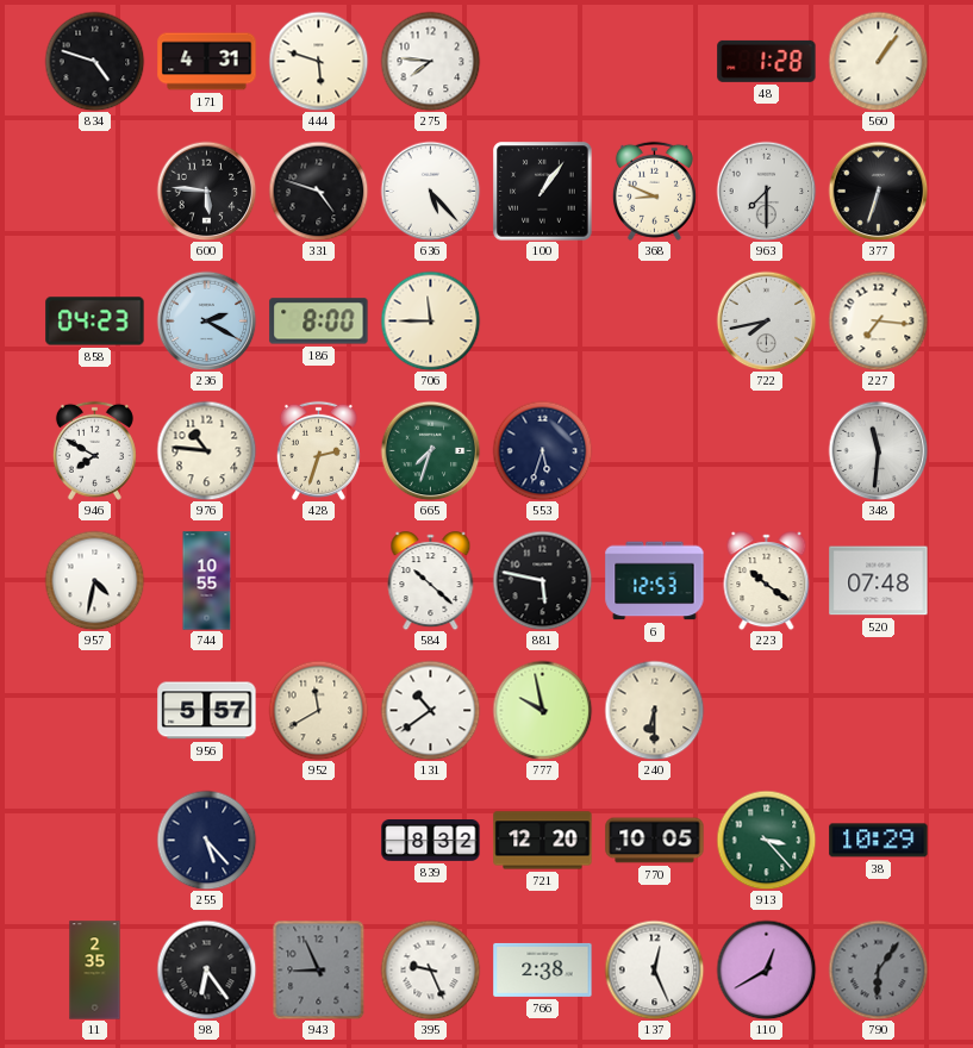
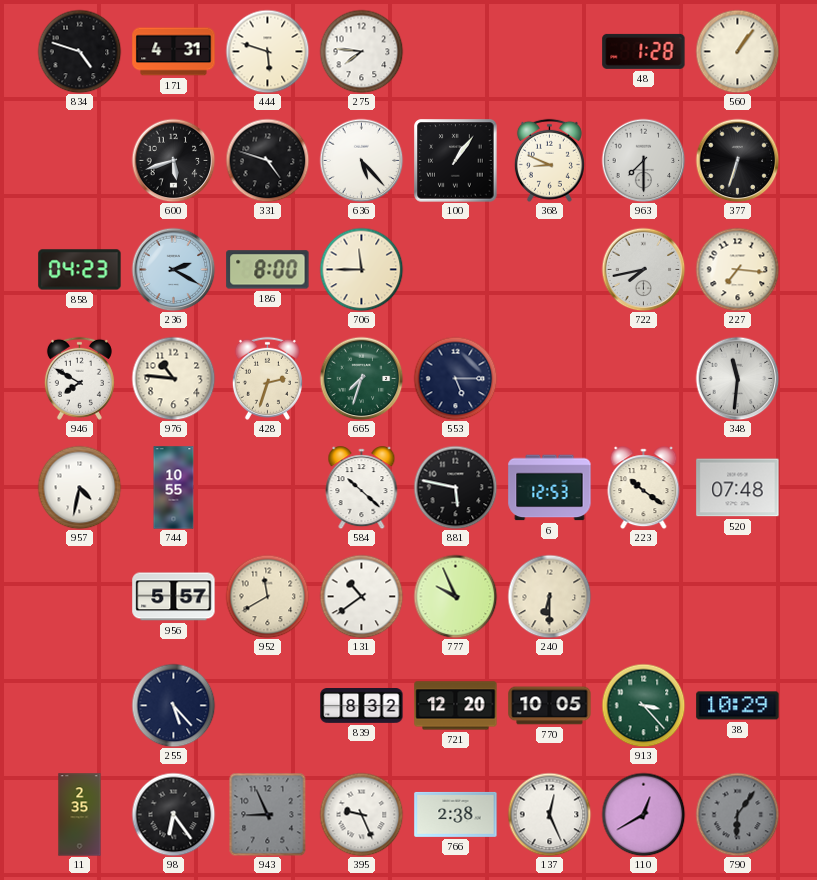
600: 5:46 -> 5:42 (173, 160)
553: 5:33 -> 5:15 (455, 378)
777: 9:58 -> 9:56 (455, 596)
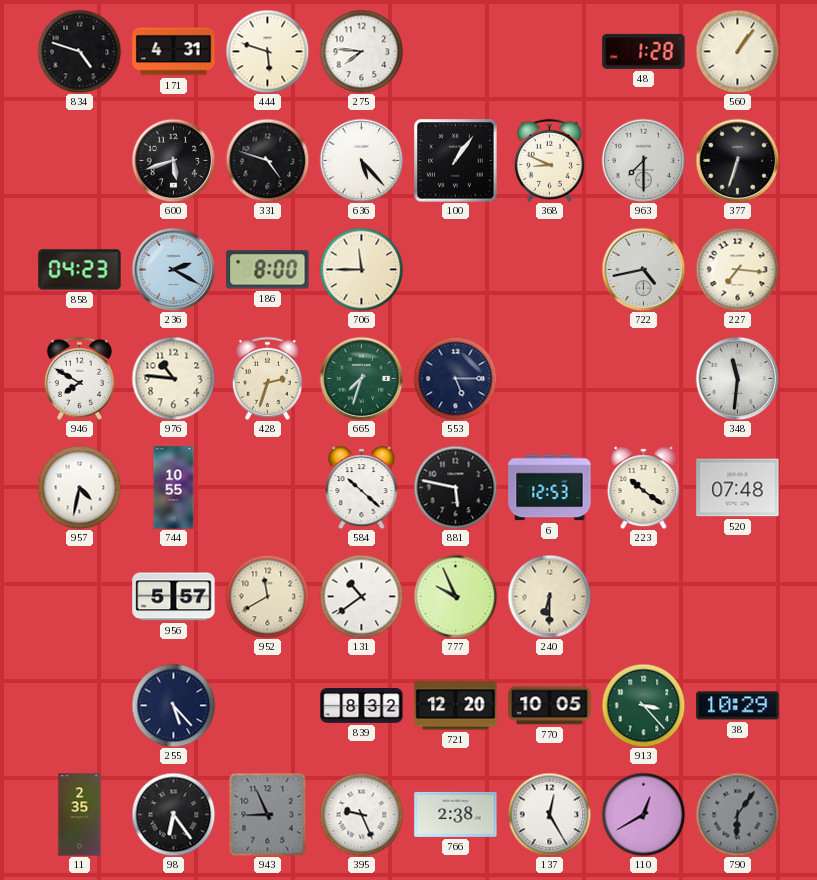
722: 7:43 -> 4:43 (643, 269)
137: 12:26 -> 12:25 (549, 814)
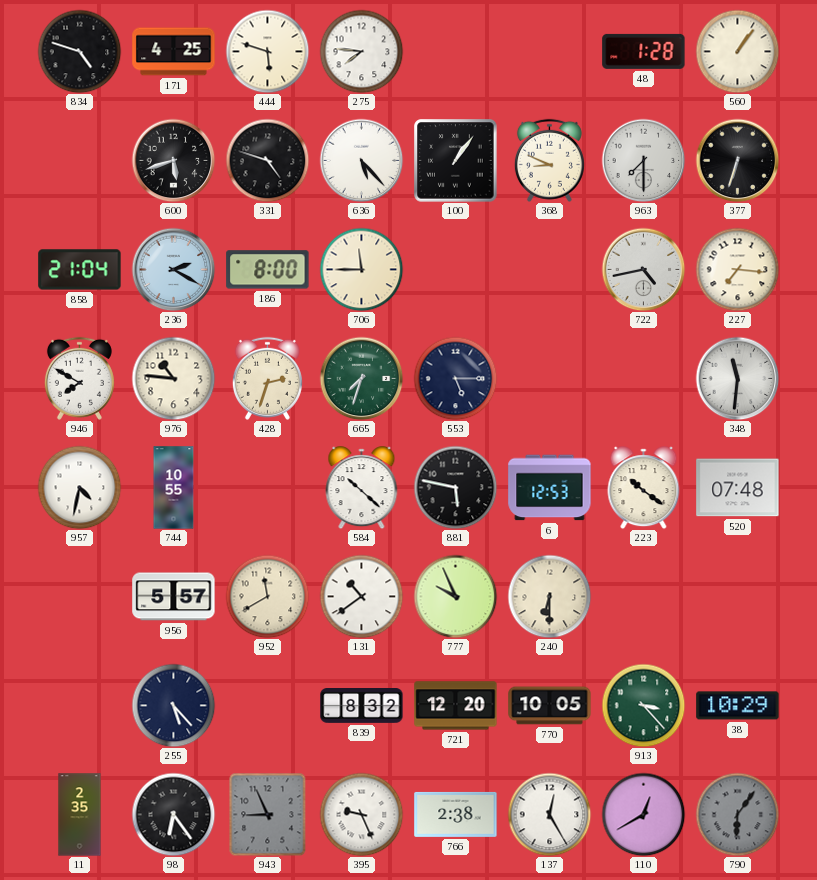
171: 4:31 -> 4:25 (174, 52)
858: 04:23 -> 21:04 (80, 270)
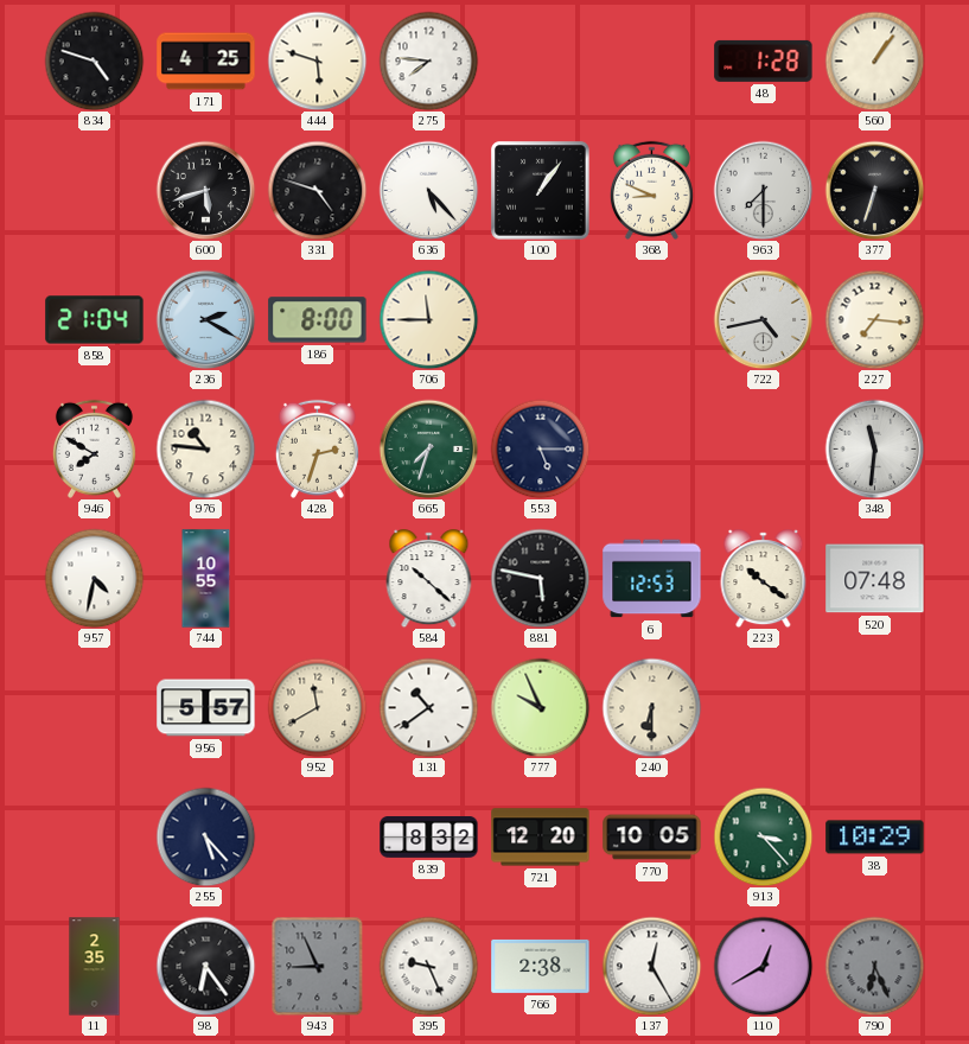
790: 6:06 -> 6:26 (874, 966)
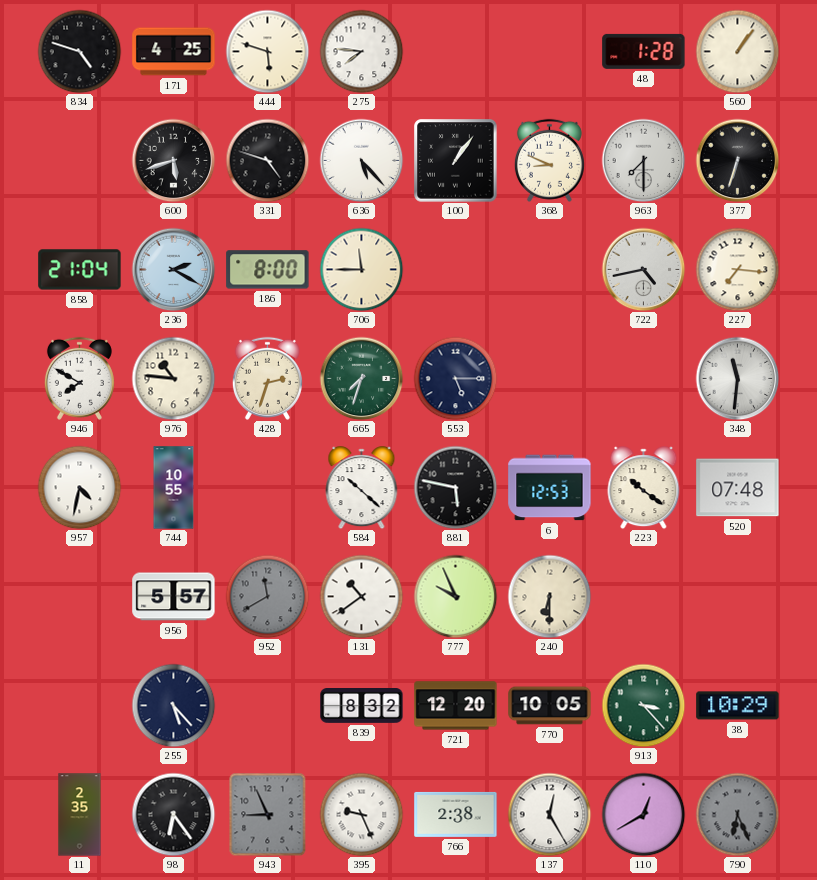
952 dial: cream -> grey (267, 596)
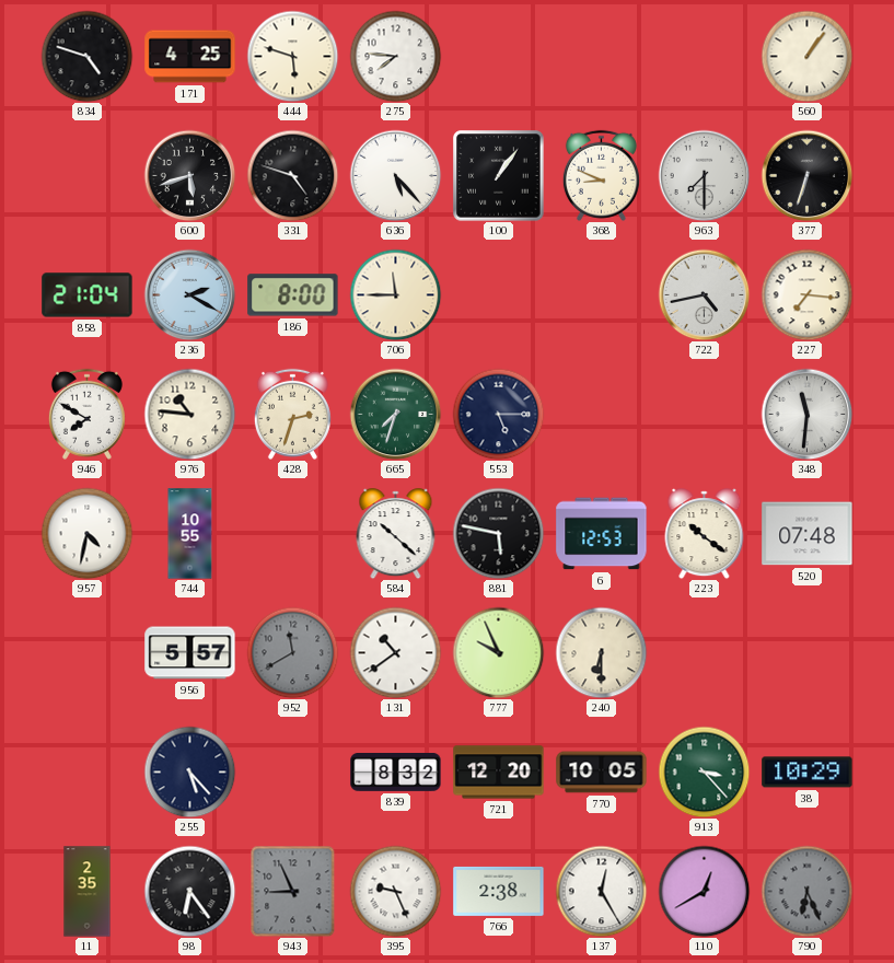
48: 1:28 -> none (644, 51)
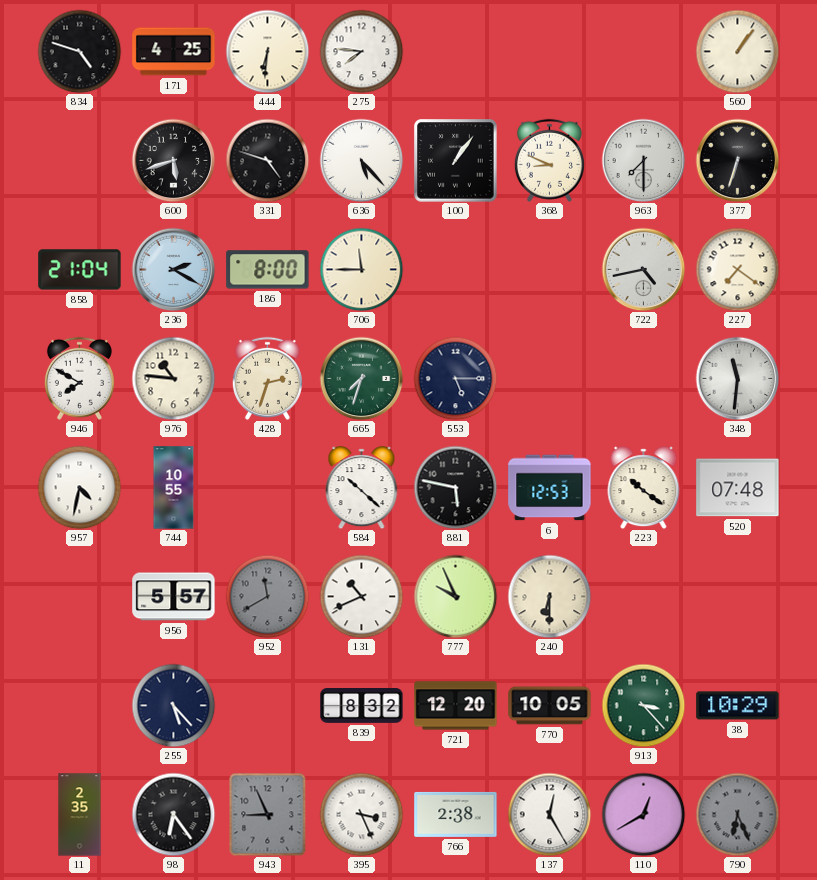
444: 5:48 -> 6:31 (267, 51)
227: 7:16 -> 7:21 (737, 269)
131: 10:39 -> 10:41 (361, 596)
395: 9:26 -> 3:26 (361, 814)
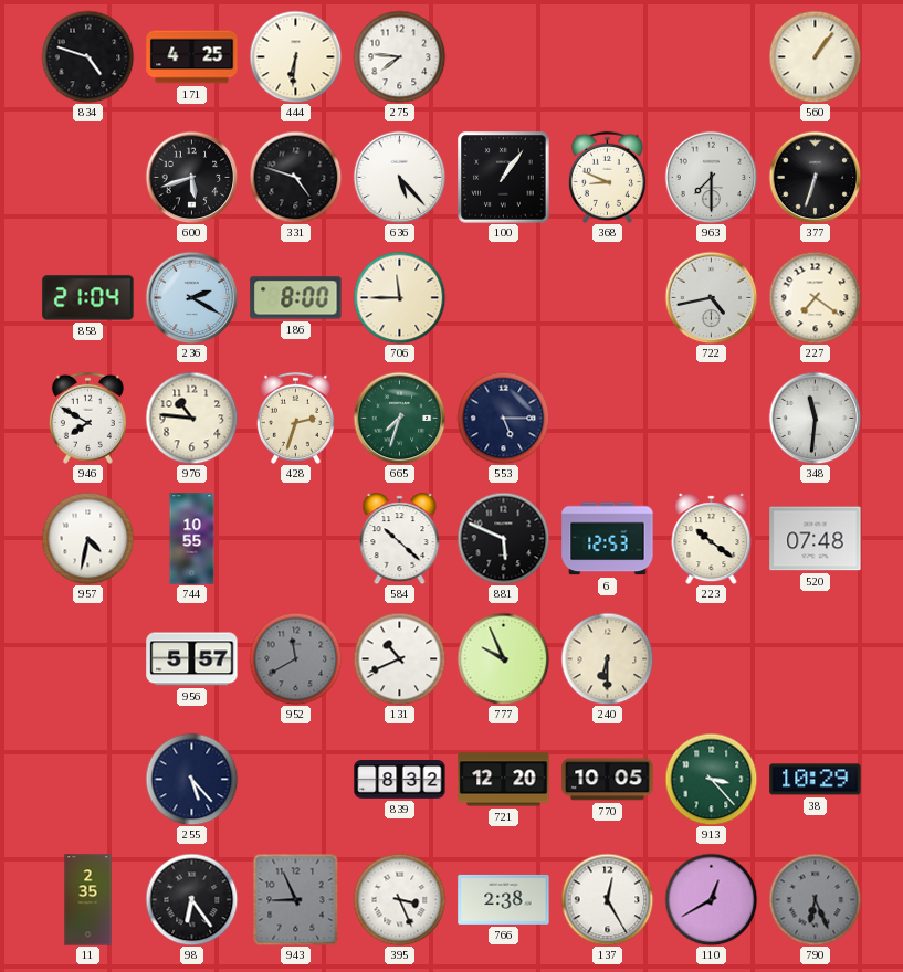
881: 5:47 -> 5:49 (503, 538)
